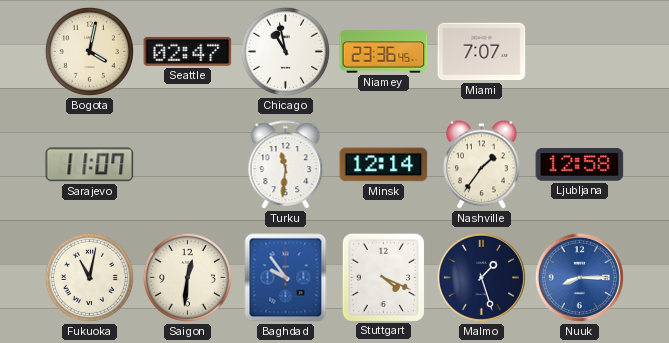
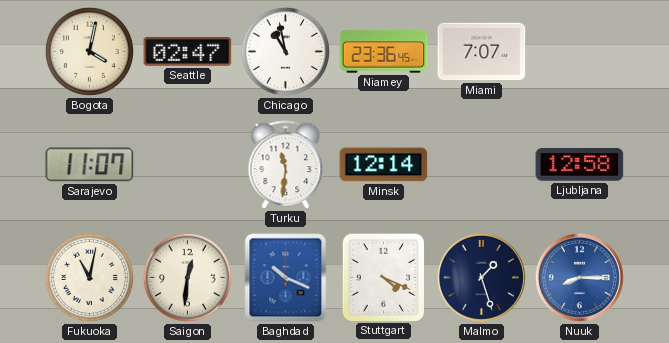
Nashville: 1:36 -> none (482, 165)
Baghdad: 9:54 -> 10:19 (286, 278)
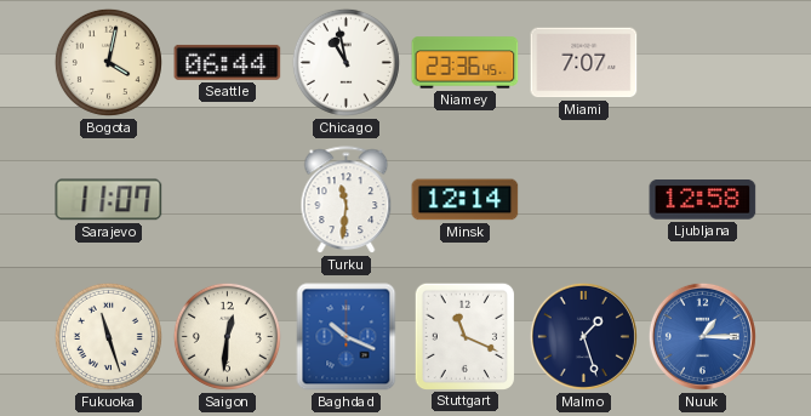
Seattle: 02:47 -> 06:44 (228, 62)
Fukuoka: 11:02 -> 11:27 (108, 336)
Stuttgart: 4:19 -> 11:19 (464, 336)
Nuuk: 8:15 -> 1:15 (702, 336)
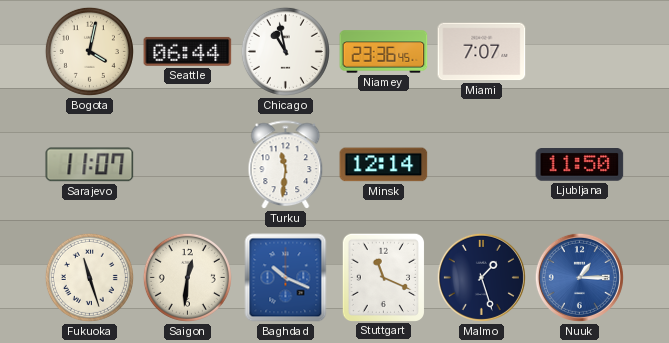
Ljubljana: 12:58 -> 11:50 (580, 165)
